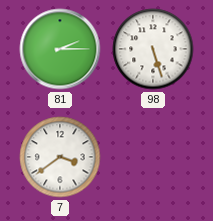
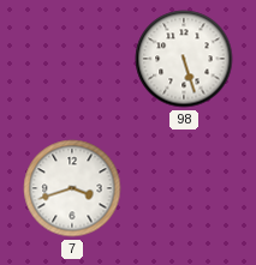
81: 2:15 -> none (60, 49)
7: 3:39 -> 3:42 (72, 188)
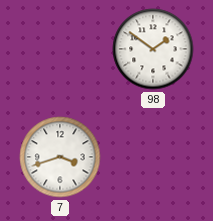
98: 5:27 -> 1:51 (153, 49)
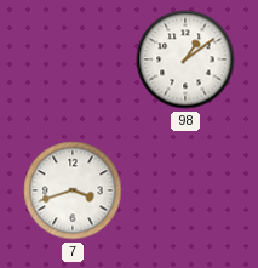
98: 1:51 -> 1:09 (185, 59)
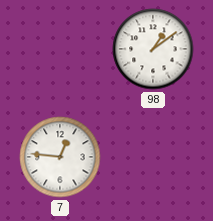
7: 3:42 -> 12:46 (60, 157)
